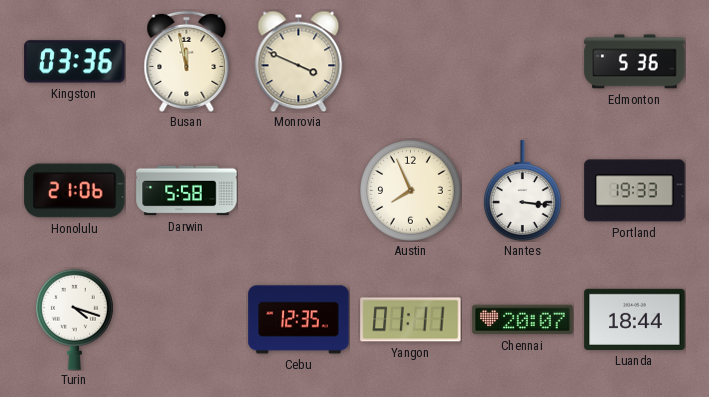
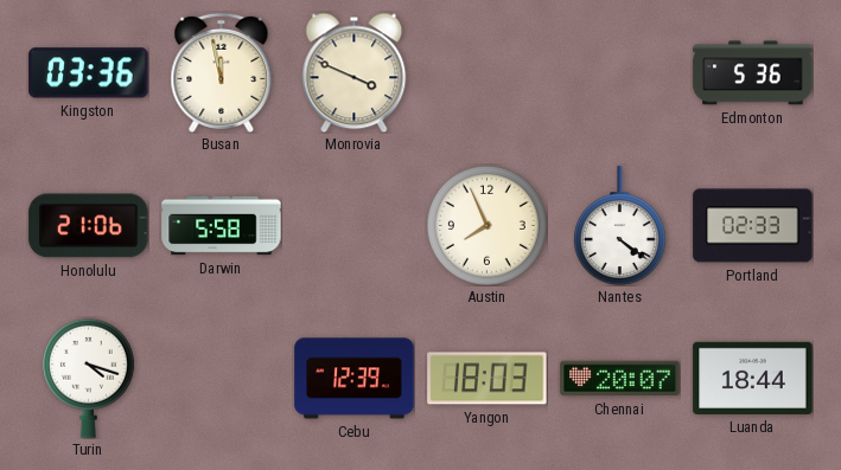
Nantes: 3:16 -> 4:21 (619, 226)
Portland: 19:33 -> 02:33 (753, 226)
Cebu: 12:35 -> 12:39 (355, 379)
Yangon: 01:11 -> 18:03 (488, 379)
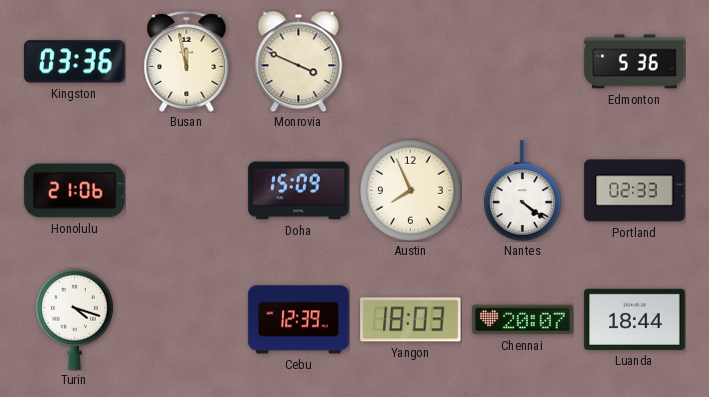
Darwin: 5:58 -> none (222, 226)
Doha: none -> 15:09 (299, 191)
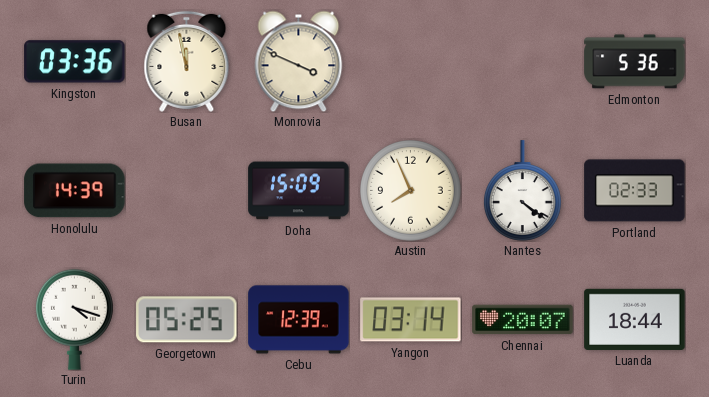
Honolulu: 21:06 -> 14:39 (75, 191)
Georgetown: none -> 05:25 (187, 320)
Yangon: 18:03 -> 03:14 (411, 320)
